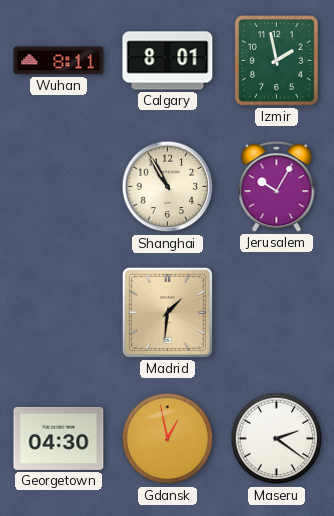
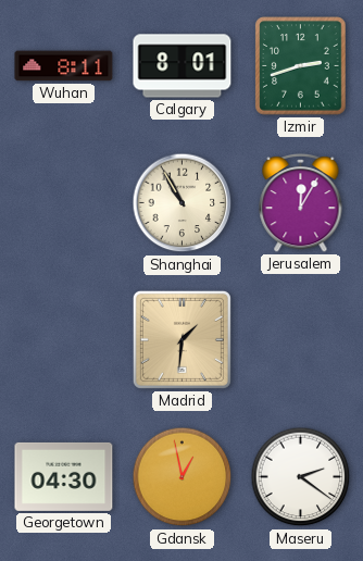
Izmir: 1:58 -> 2:42 (301, 66)
Jerusalem: 10:05 -> 12:05 (301, 202)
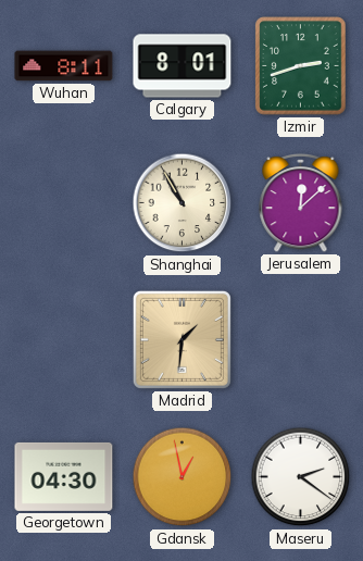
Jerusalem: 12:05 -> 12:08 (301, 202)
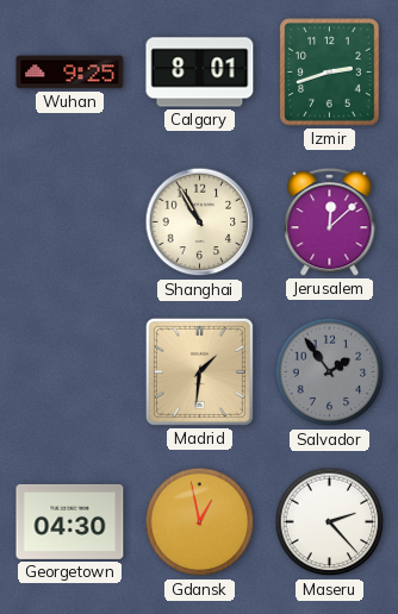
Wuhan: 8:11 -> 9:25 (70, 73)
Salvador: none -> 1:54 (330, 372)
Maseru: 2:21 -> 2:23 (330, 522)
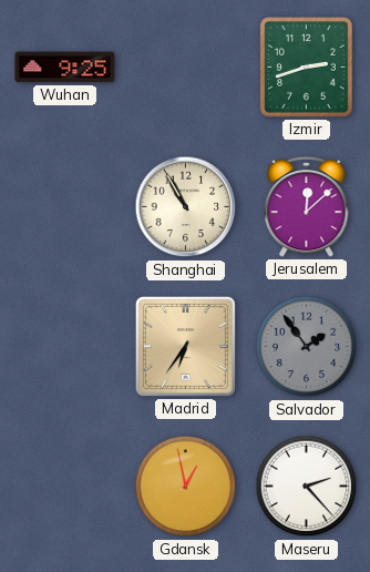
Calgary: 8:01 -> none (200, 73)
Madrid: 1:31 -> 6:36 (185, 346)
Georgetown: 04:30 -> none (70, 521)
